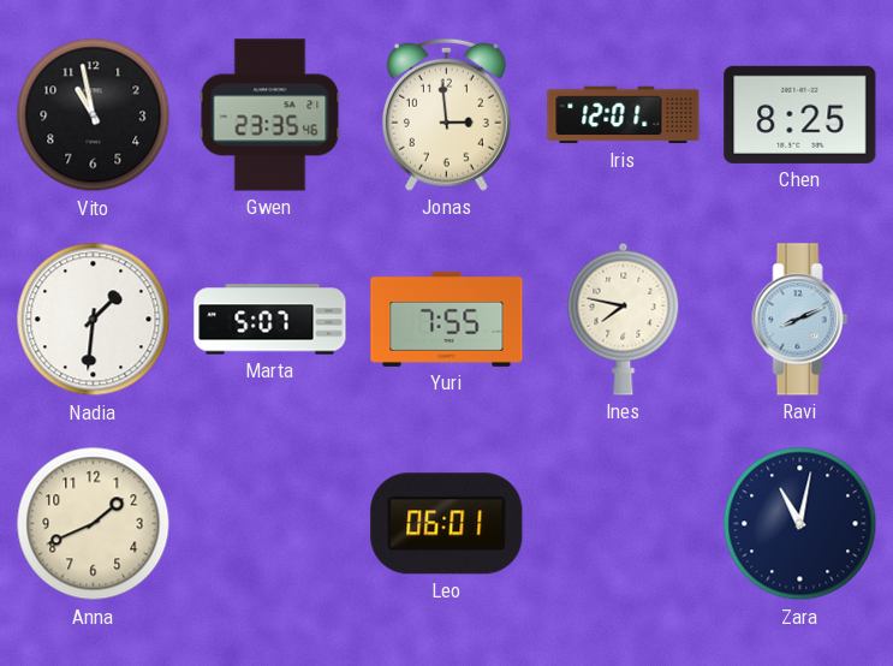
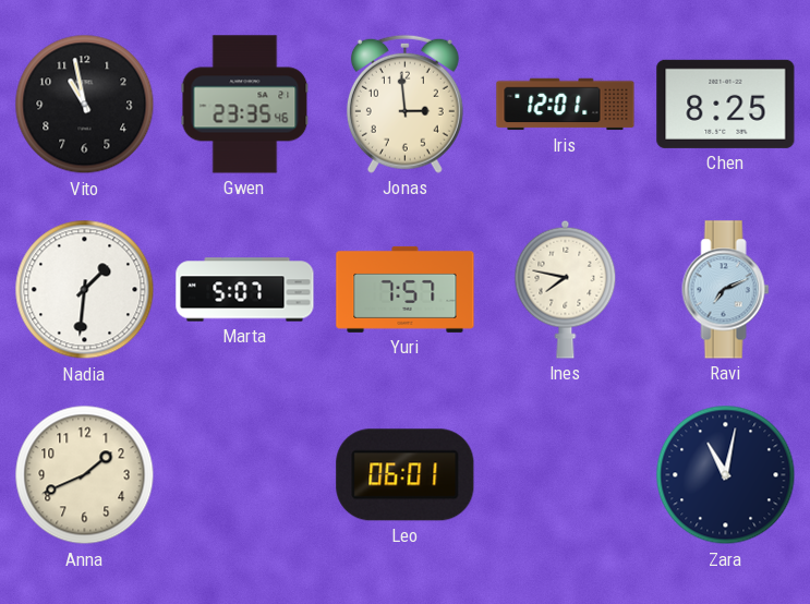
Yuri: 7:55 -> 7:57 (406, 289)
Ravi: 8:11 -> 7:11 (726, 290)
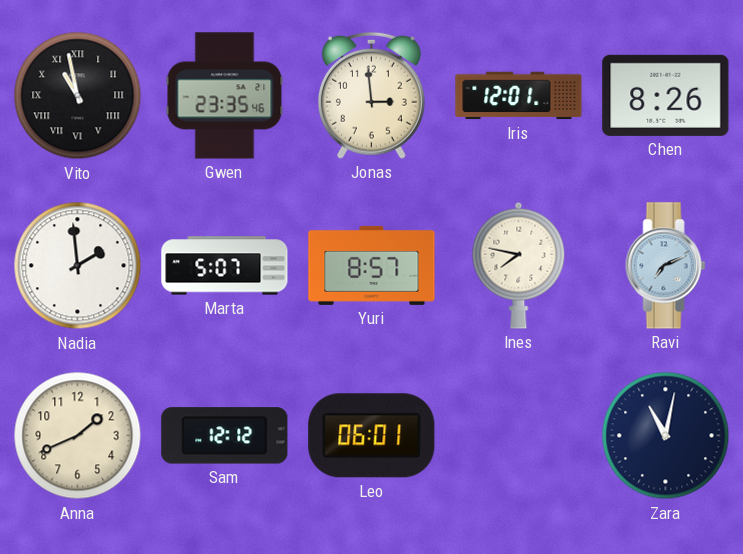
Vito numerals: Arabic -> Roman (78, 96)
Chen: 8:25 -> 8:26 (666, 95)
Nadia: 1:31 -> 1:59 (78, 266)
Yuri: 7:57 -> 8:57 (372, 265)
Sam: none -> 12:12 (225, 436)
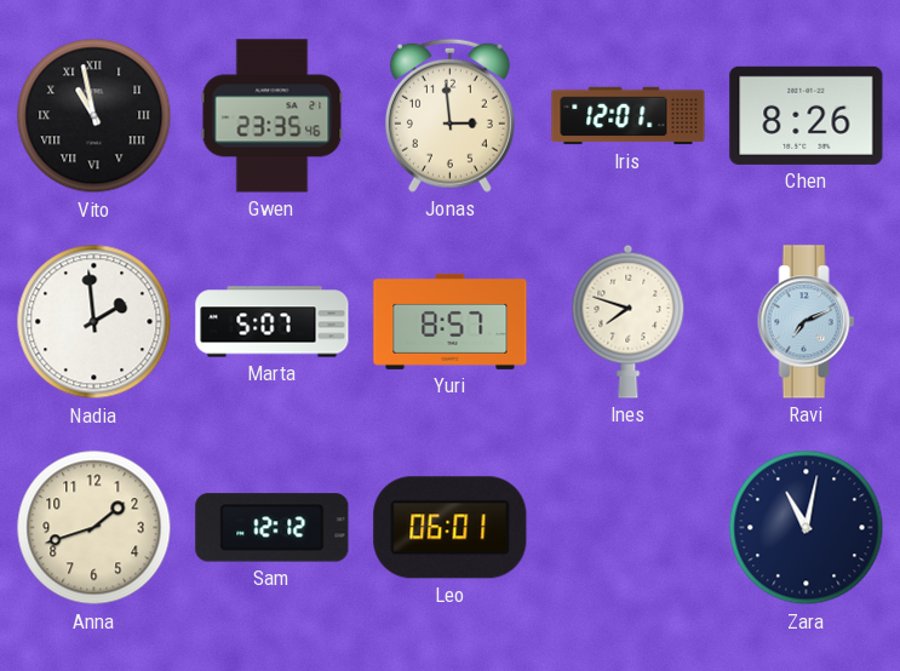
Ines: 7:47 -> 7:48 (629, 321)
Anna: 1:41 -> 1:42 (94, 528)
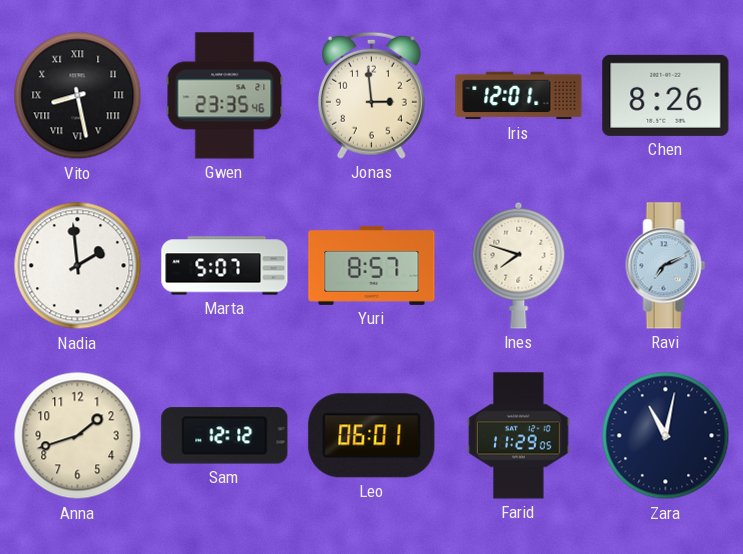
Vito: 10:58 -> 8:28 (78, 96)
Farid: none -> 11:29 (519, 436)
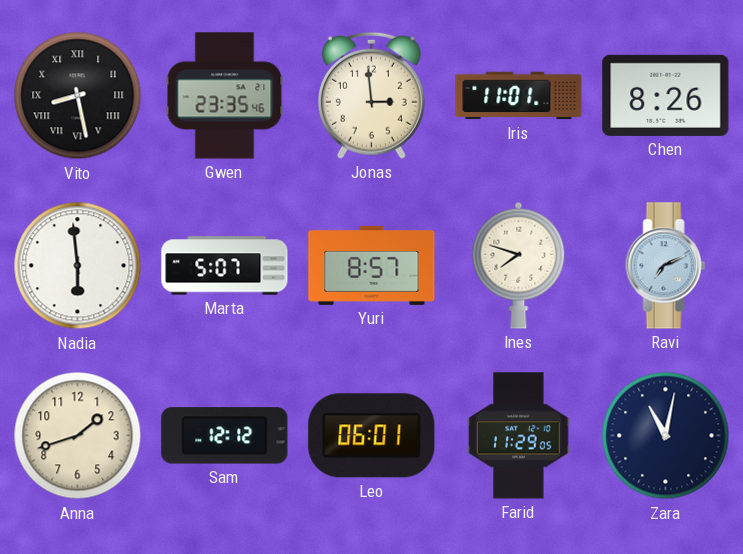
Iris: 12:01 -> 11:01 (519, 96)
Nadia: 1:59 -> 5:59 (78, 266)
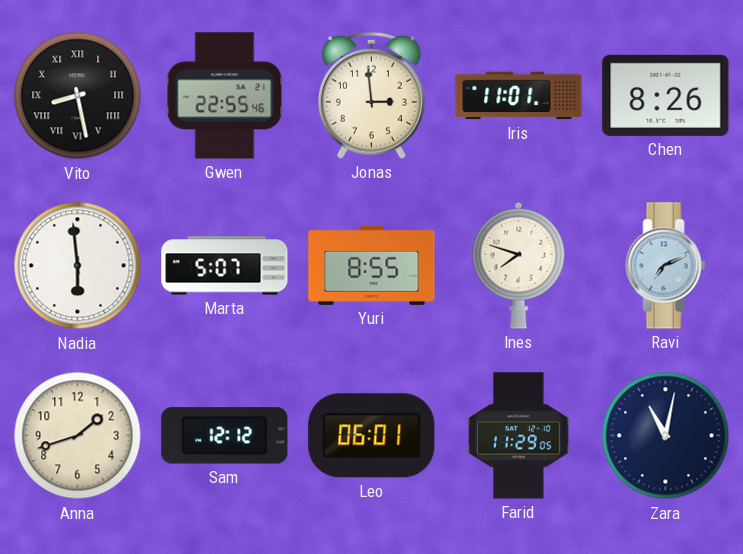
Gwen: 23:35 -> 22:55 (225, 96)
Yuri: 8:57 -> 8:55 (372, 265)
